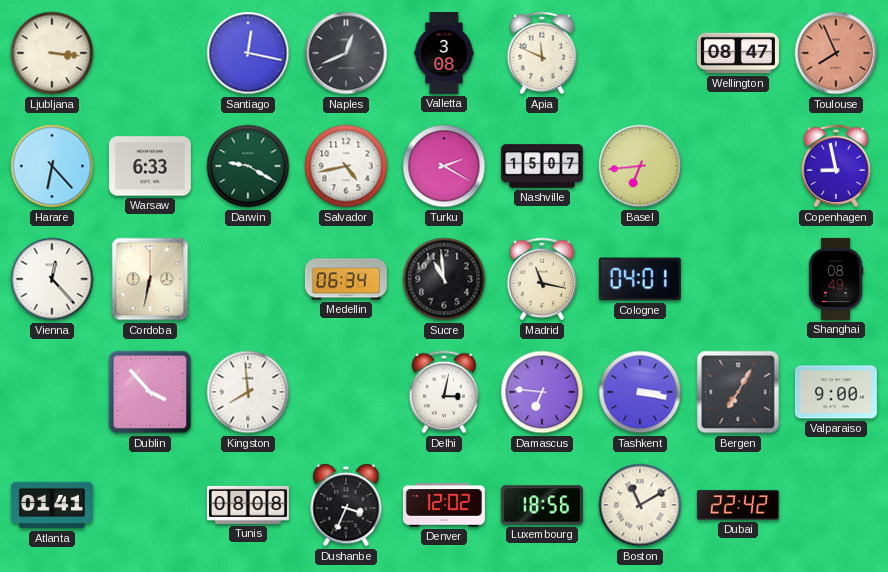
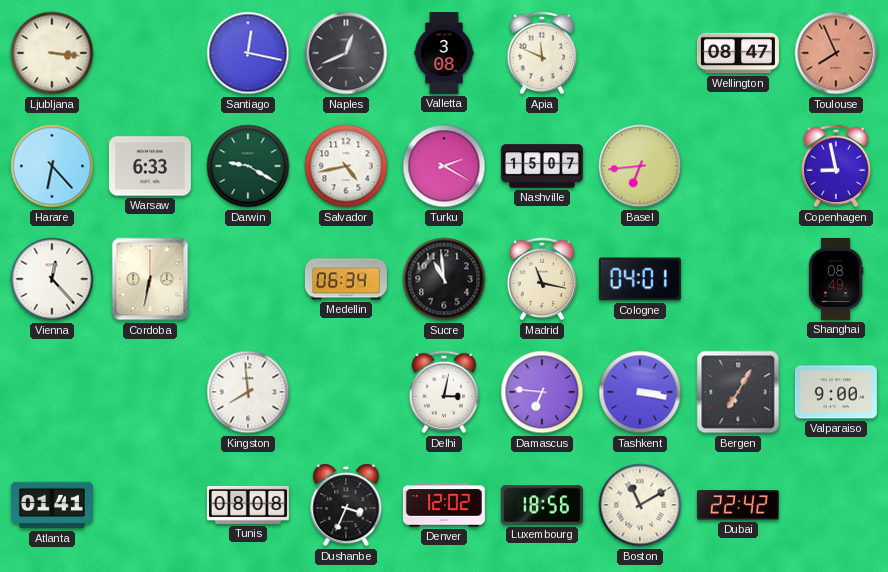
Dublin: 3:53 -> none (150, 392)
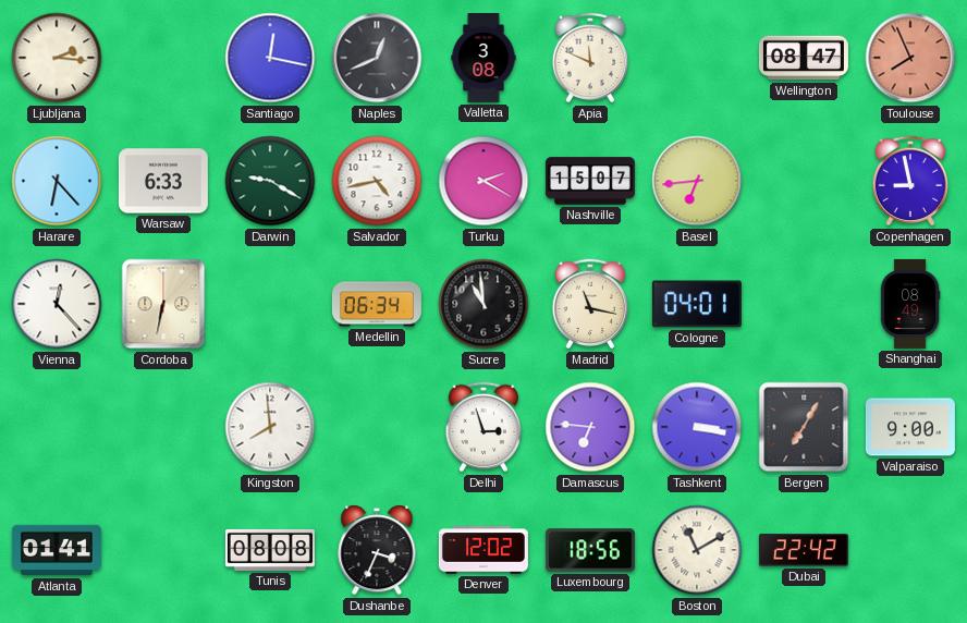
Ljubljana: 3:16 -> 2:16 (57, 58)
Delhi: 3:02 -> 2:57 (483, 427)
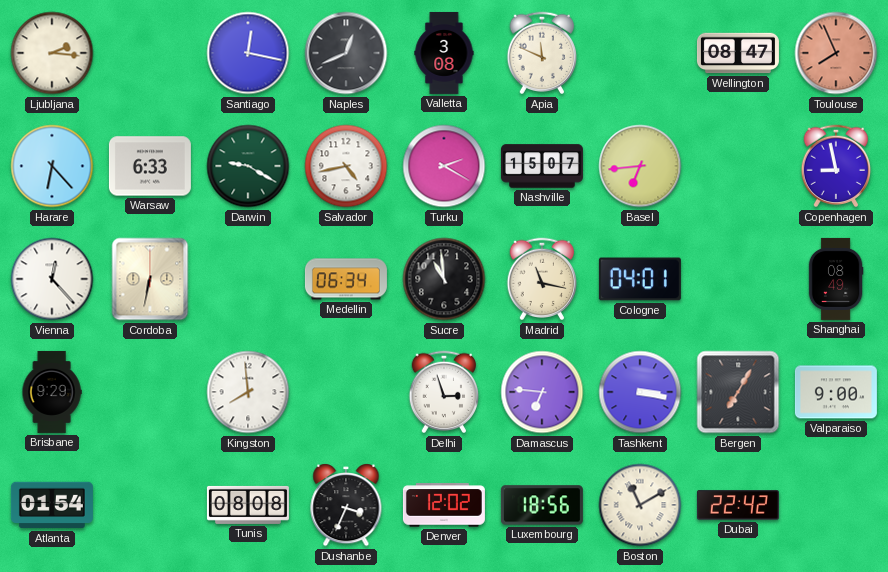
Brisbane: none -> 9:29 (52, 392)
Atlanta: 01:41 -> 01:54 (52, 505)
